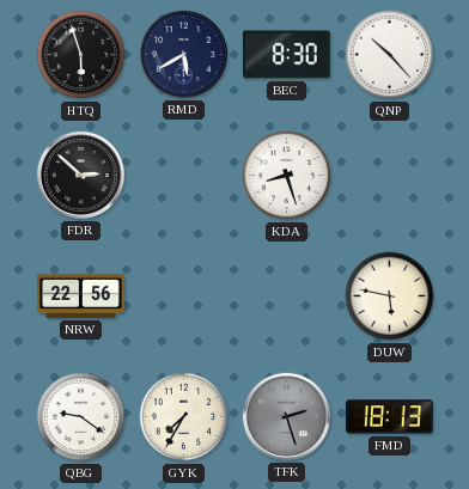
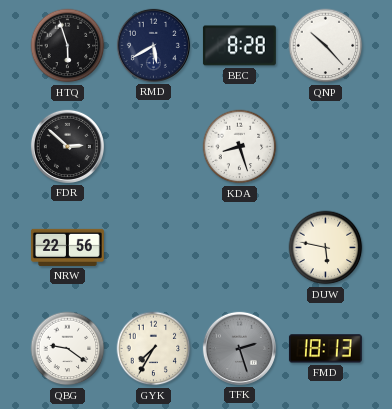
BEC: 8:30 -> 8:28 (239, 46)
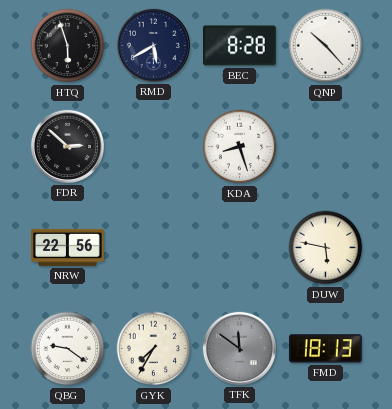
TFK: 2:27 -> 11:51 (239, 348)
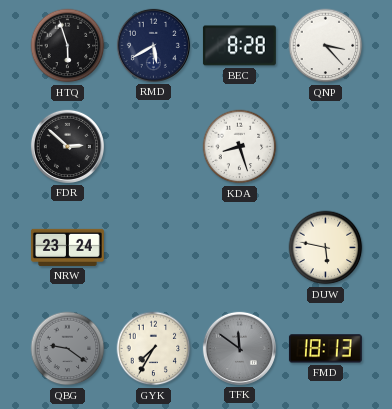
QNP: 10:23 -> 3:23 (326, 46)
NRW: 22:56 -> 23:24 (67, 247)
QBG dial: white -> grey (68, 349)
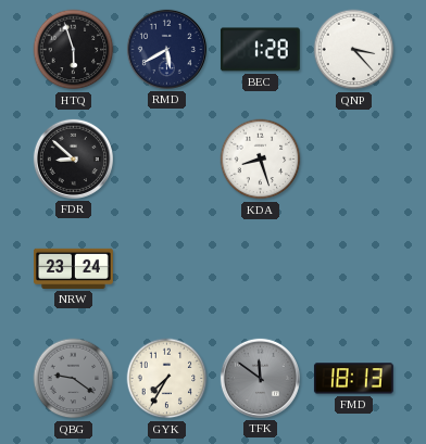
BEC: 8:28 -> 1:28 (260, 50)
FDR: 2:52 -> 8:52 (73, 158)
DUW: 5:47 -> none (326, 248)
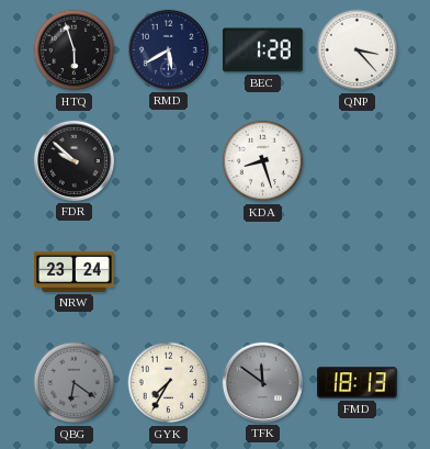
FDR: 8:52 -> 9:52 (73, 160)
QBG: 9:21 -> 6:21 (75, 383)
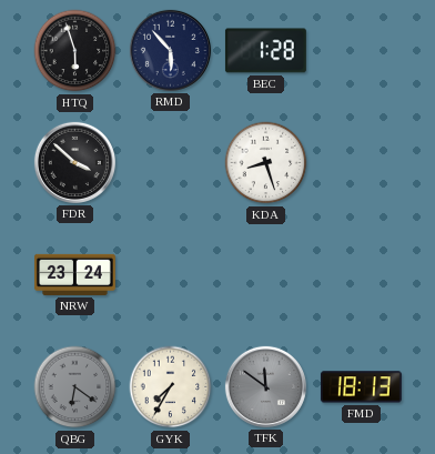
RMD: 5:40 -> 5:53 (170, 50)
QNP: 3:23 -> none (358, 50)
FDR: 9:52 -> 3:52 (74, 162)
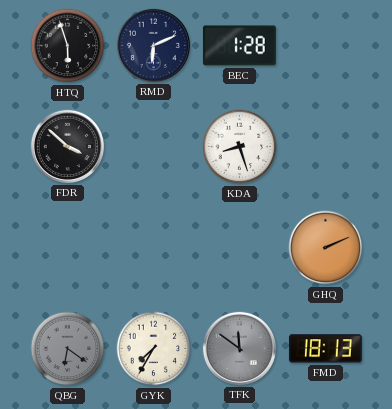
RMD: 5:53 -> 6:11 (153, 45)
NRW: 23:24 -> none (74, 274)
GHQ: none -> 2:11 (326, 248)
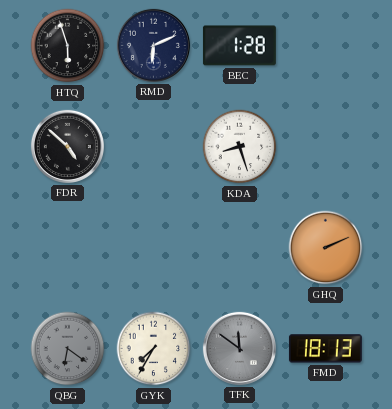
FDR: 3:52 -> 4:52 (67, 146)
